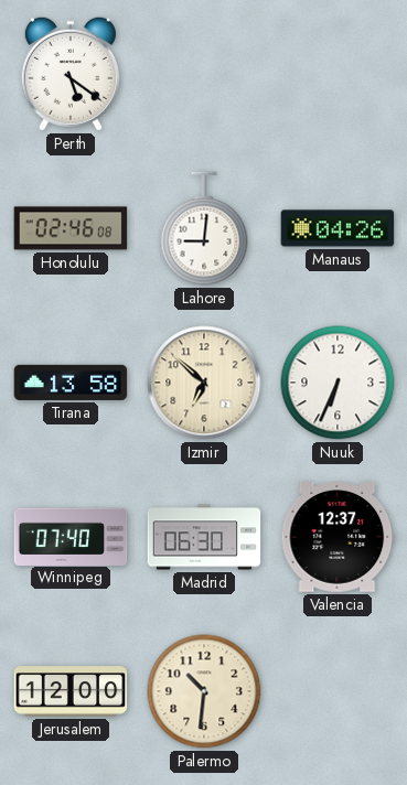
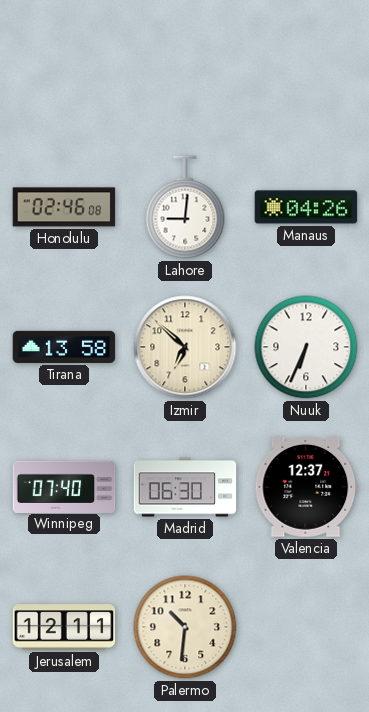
Perth: 5:21 -> none (71, 74)
Jerusalem: 12:00 -> 12:11 (64, 627)
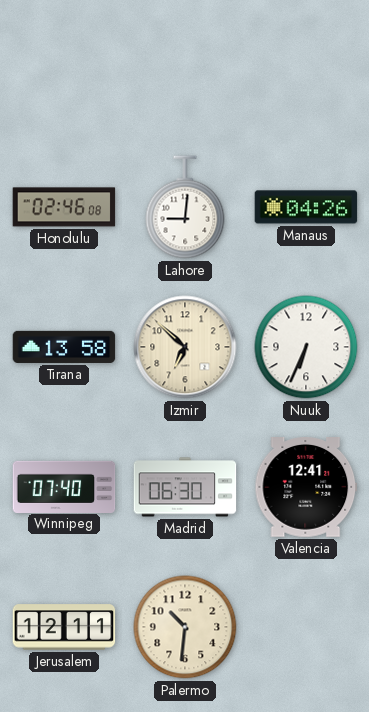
Valencia: 12:37 -> 12:41 (306, 488)
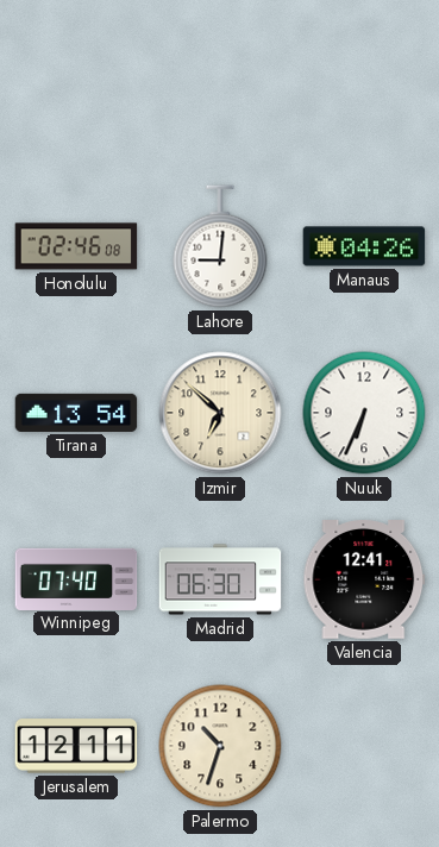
Tirana: 13:58 -> 13:54 (76, 413)
Palermo: 10:31 -> 10:33 (220, 746)
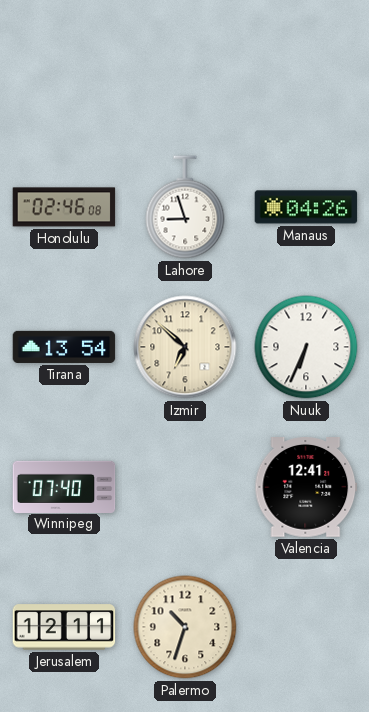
Lahore: 9:01 -> 8:57 (185, 207)
Madrid: 06:30 -> none (220, 579)
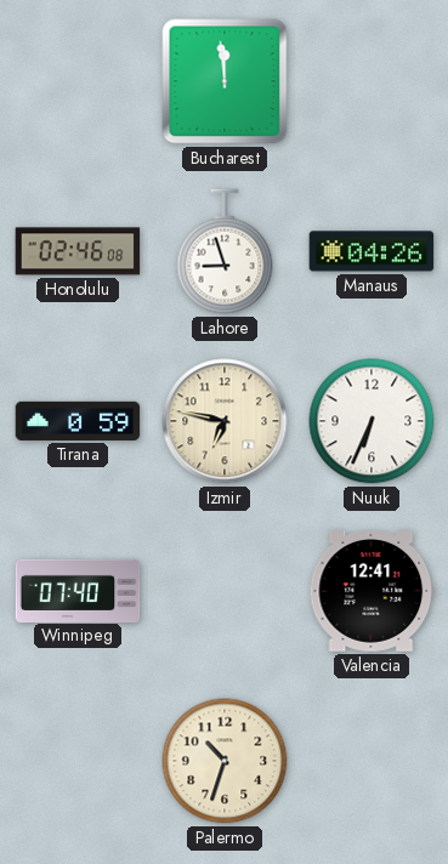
Bucharest: none -> 11:59 (225, 81)
Tirana: 13:54 -> 0:59 (78, 421)
Izmir: 6:52 -> 6:47 (225, 421)
Jerusalem: 12:11 -> none (64, 627)
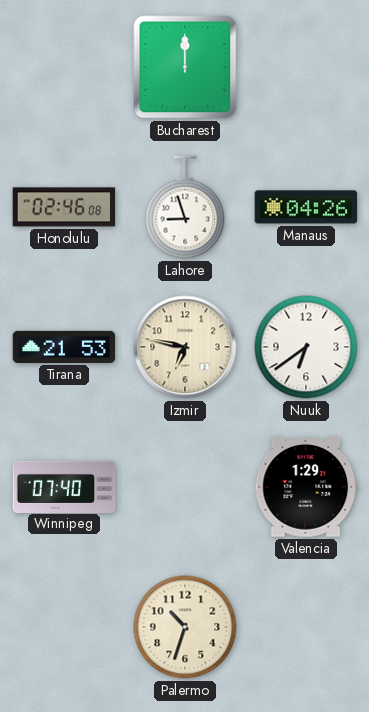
Bucharest: 11:59 -> 12:00 (185, 67)
Tirana: 0:59 -> 21:53 (64, 347)
Nuuk: 6:34 -> 6:39 (306, 347)
Valencia: 12:41 -> 1:29 (306, 488)
